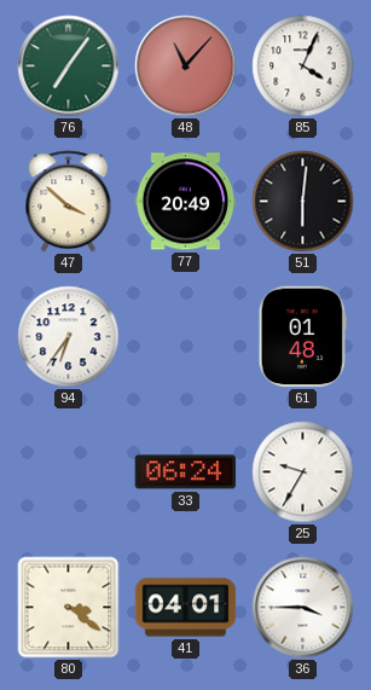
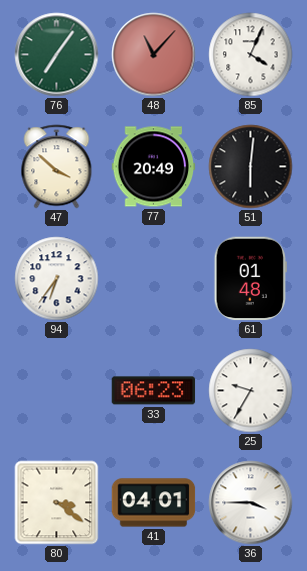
33: 06:24 -> 06:23 (154, 391)
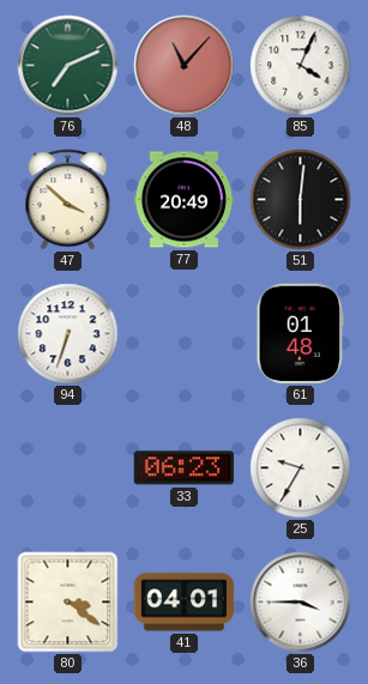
76: 7:06 -> 7:11 (68, 66)
94: 6:36 -> 6:33 (68, 334)
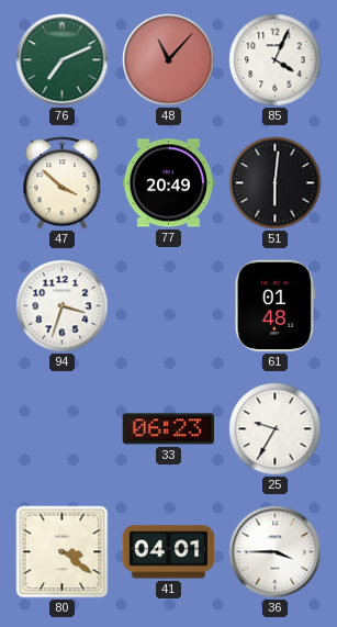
94: 6:33 -> 3:33 (63, 306)
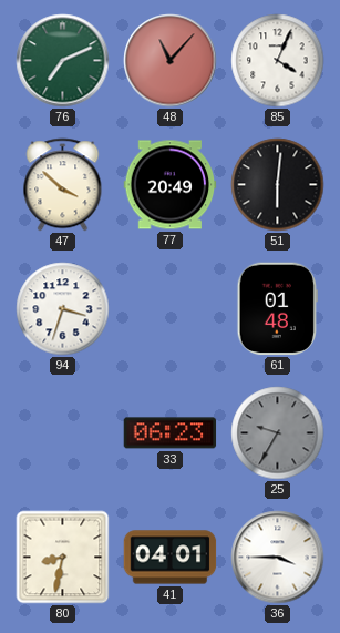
25 dial: white -> grey (278, 433)
80: 3:21 -> 8:32 (63, 558)
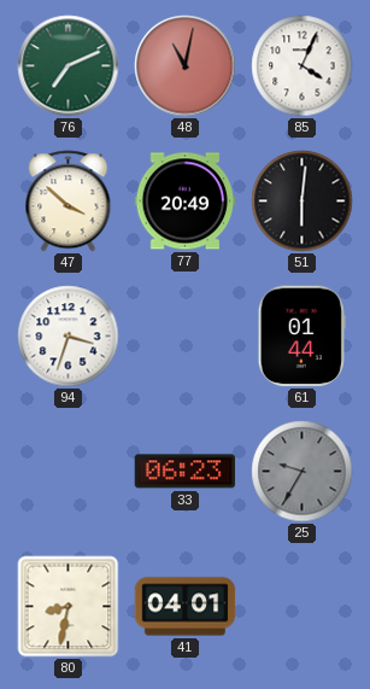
48: 11:07 -> 11:02 (186, 66)
61: 01:48 -> 01:44 (301, 337)
36: 3:45 -> none (278, 558)
